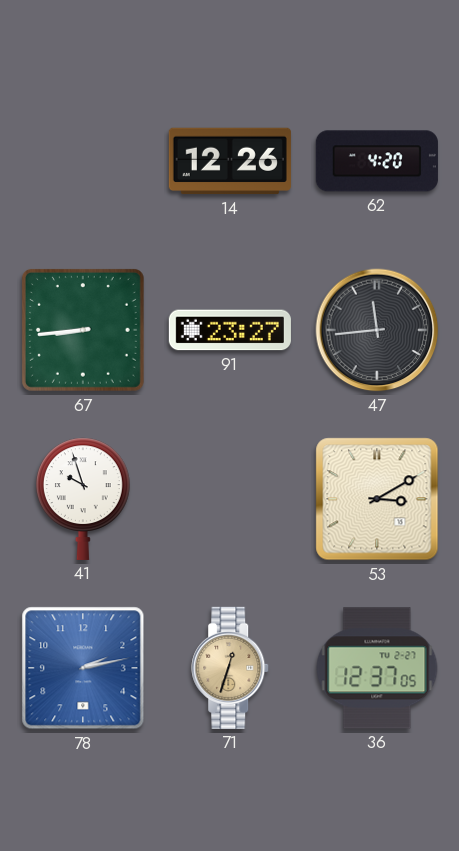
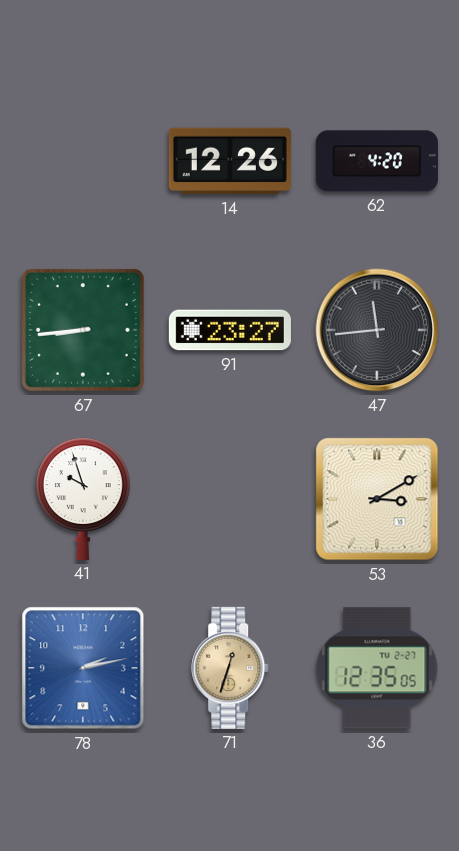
36: 12:37 -> 12:35 (377, 668)
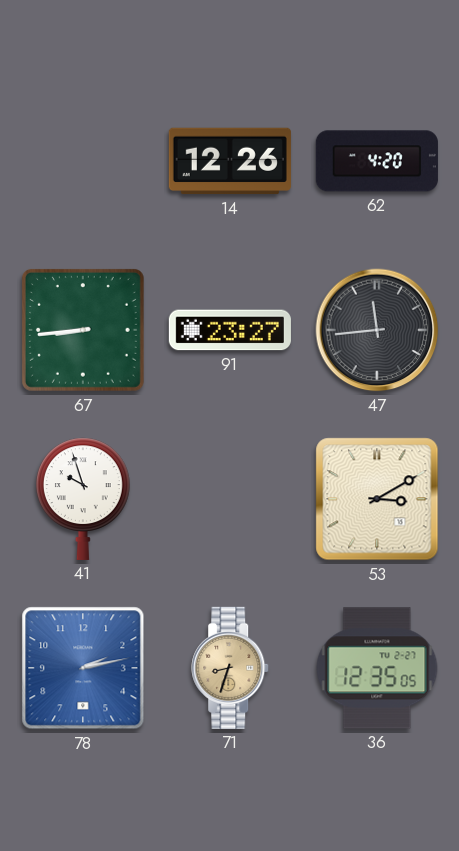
71: 12:33 -> 8:33 (231, 668)
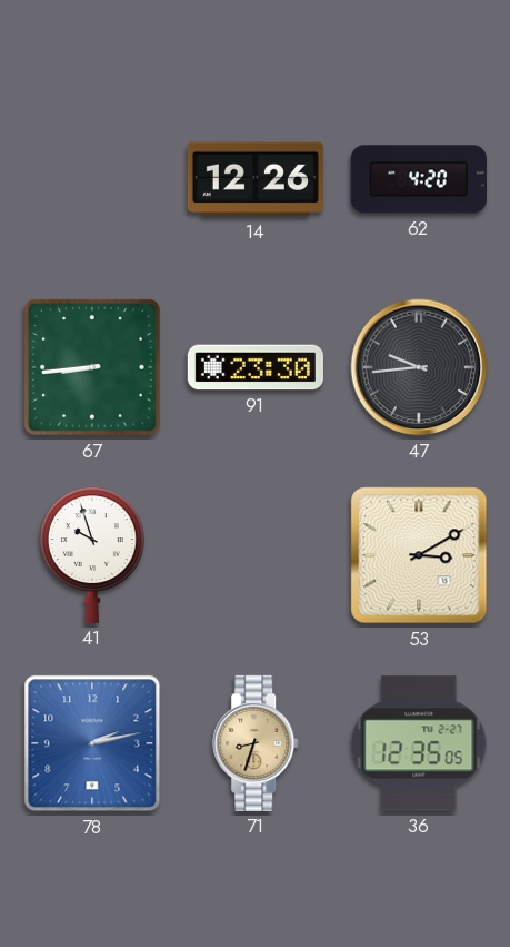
91: 23:27 -> 23:30 (256, 367)
47: 11:44 -> 9:44 (419, 367)
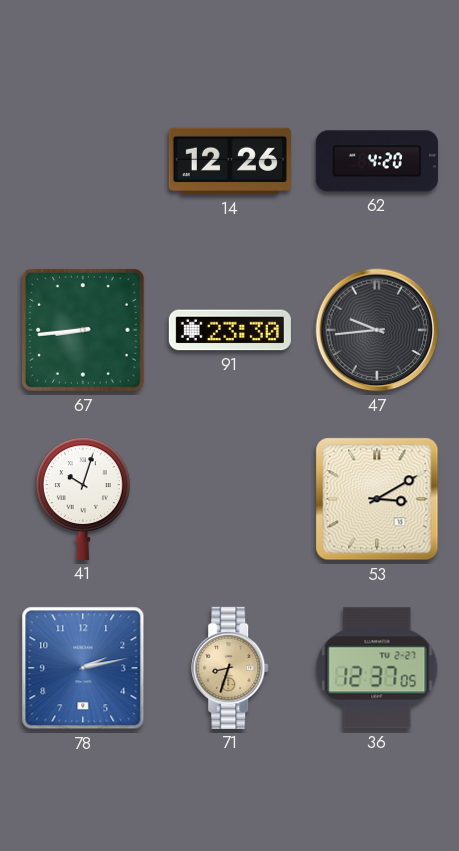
41: 9:57 -> 10:03 (83, 499)
36: 12:35 -> 12:37 (377, 668)
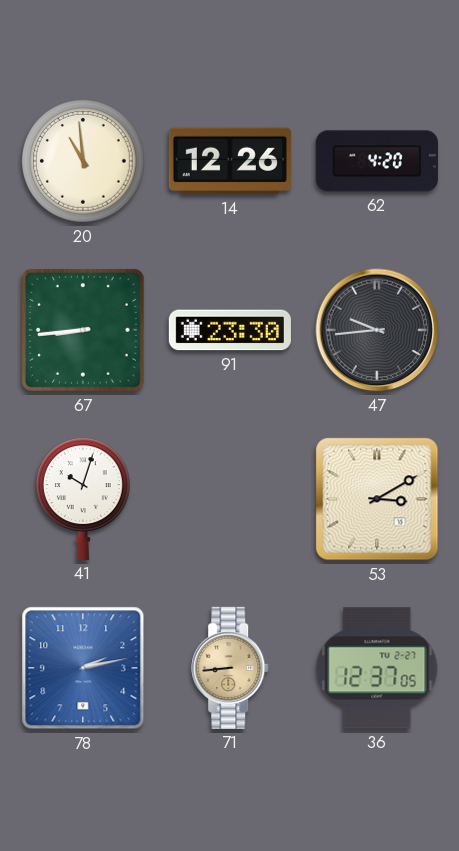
20: none -> 10:59 (84, 162)
71: 8:33 -> 8:44 (231, 668)
